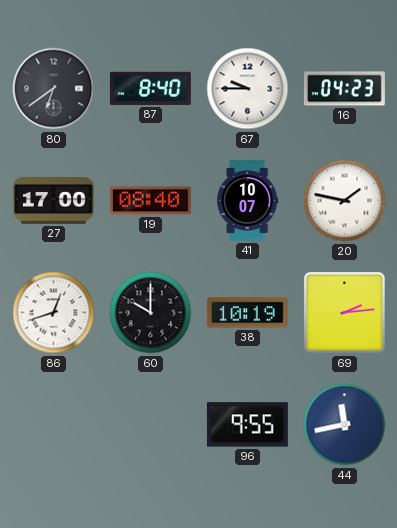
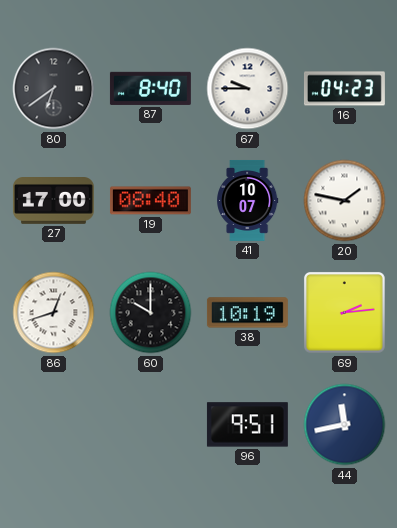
96: 9:55 -> 9:51 (247, 425)
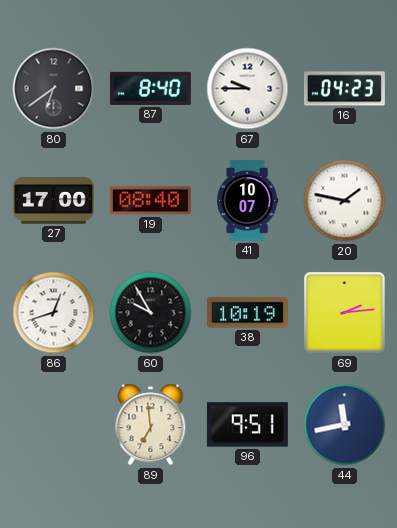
60: 10:00 -> 9:55 (151, 313)
89: none -> 6:59 (151, 425)
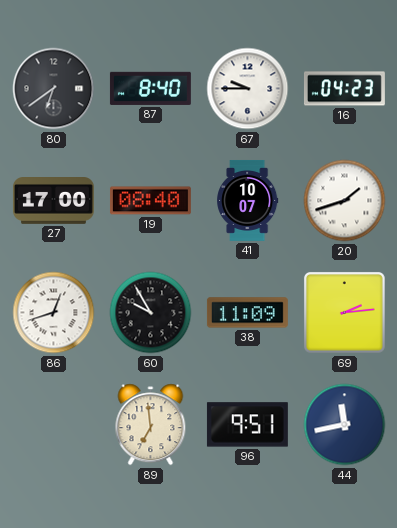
20: 1:47 -> 1:42 (345, 201)
38: 10:19 -> 11:09 (247, 313)
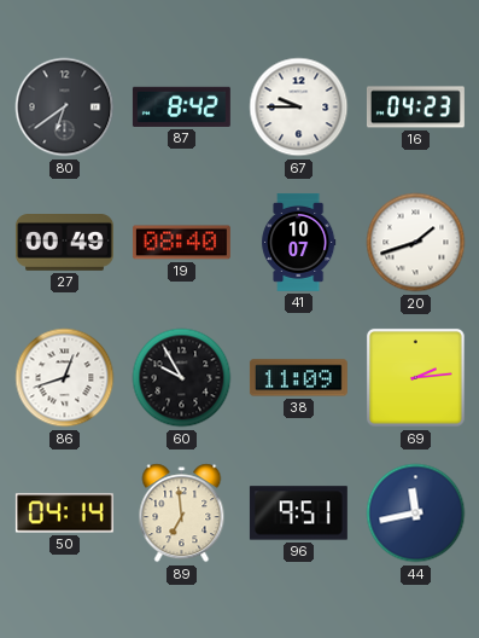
87: 8:40 -> 8:42 (181, 106)
27: 17:00 -> 00:49 (64, 243)
50: none -> 04:14 (64, 514)
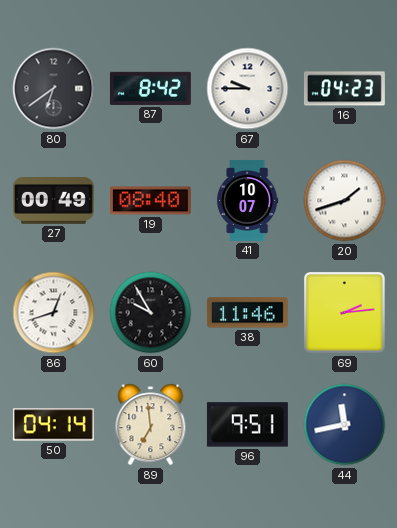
38: 11:09 -> 11:46 (247, 313)
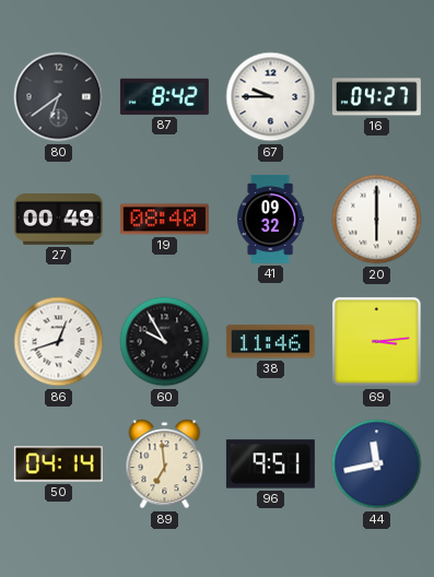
16: 04:23 -> 04:27 (376, 97)
41: 10:07 -> 09:32 (271, 219)
20: 1:42 -> 6:00 (377, 220)
69: 2:14 -> 3:14 (377, 342)
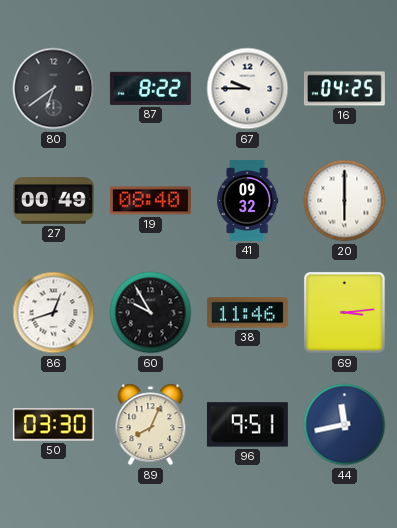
87: 8:42 -> 8:22 (150, 88)
16: 04:27 -> 04:25 (344, 89)
50: 04:14 -> 03:30 (53, 425)
89: 6:59 -> 8:04 (151, 425)
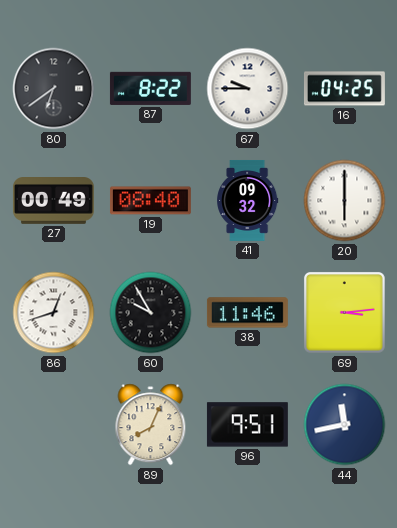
50: 03:30 -> none (53, 425)
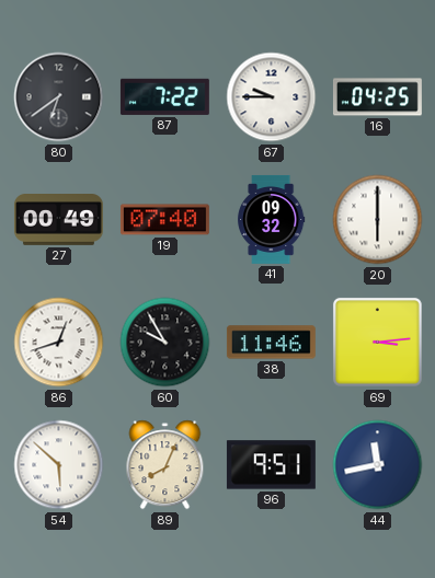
87: 8:22 -> 7:22 (164, 96)
19: 08:40 -> 07:40 (164, 220)
54: none -> 5:52 (59, 465)
